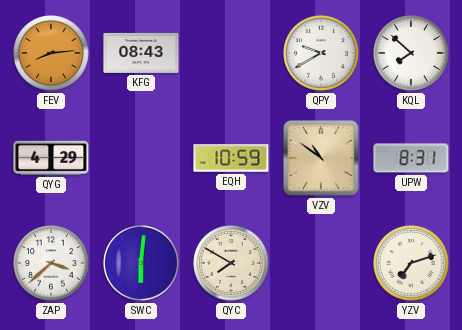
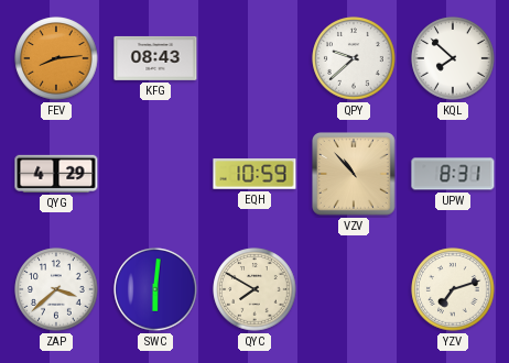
QPY: 9:40 -> 9:38 (354, 58)
VZV: 10:51 -> 10:53 (355, 175)
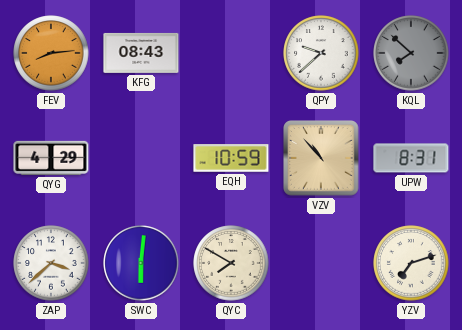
KQL dial: white -> grey (411, 53)
